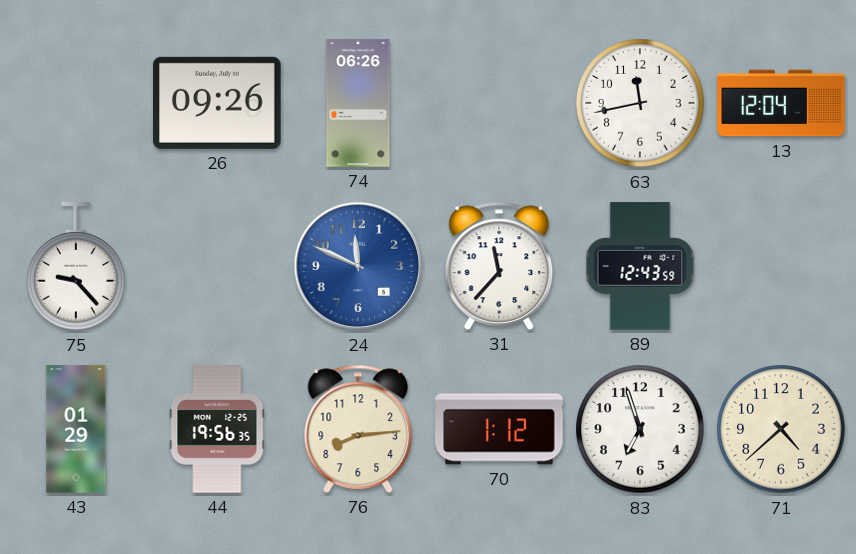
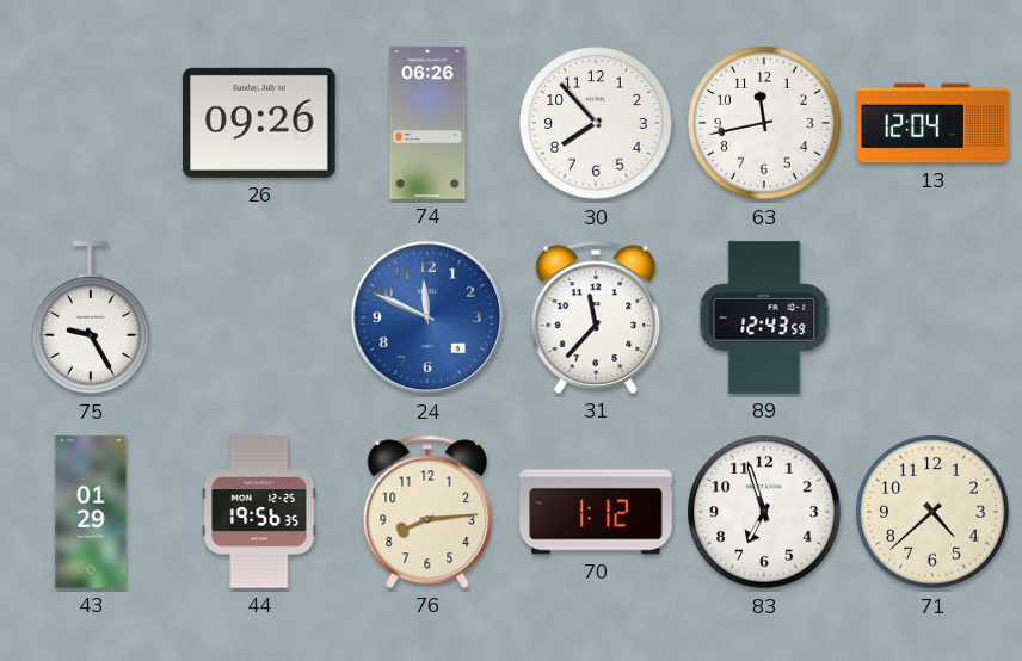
30: none -> 7:53 (596, 123)
75: 9:23 -> 9:25 (91, 319)
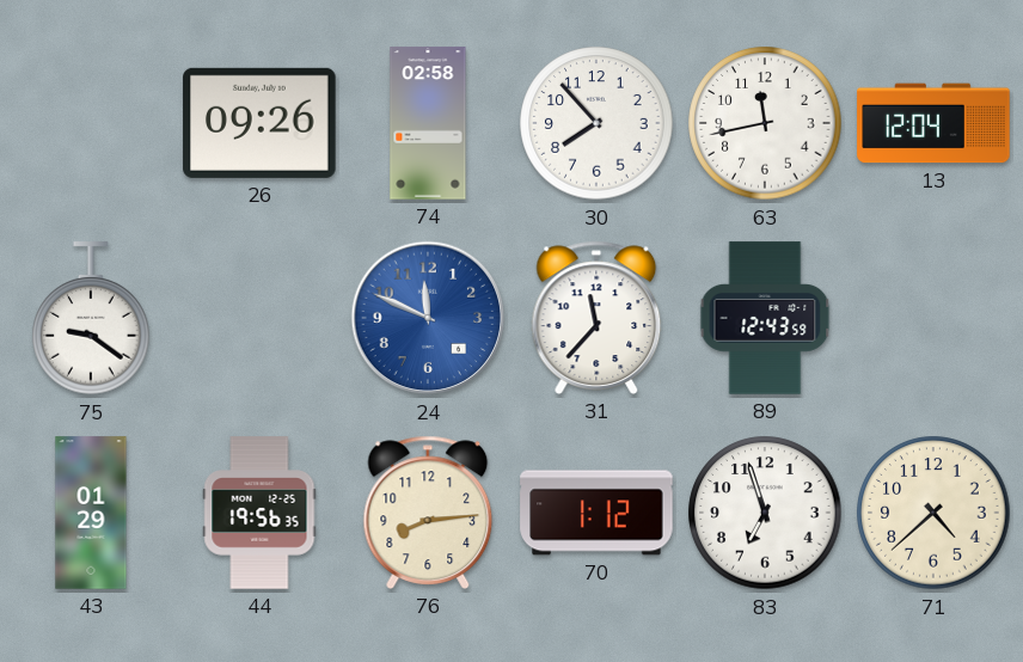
74: 06:26 -> 02:58 (428, 123)
75: 9:25 -> 9:21 (91, 319)
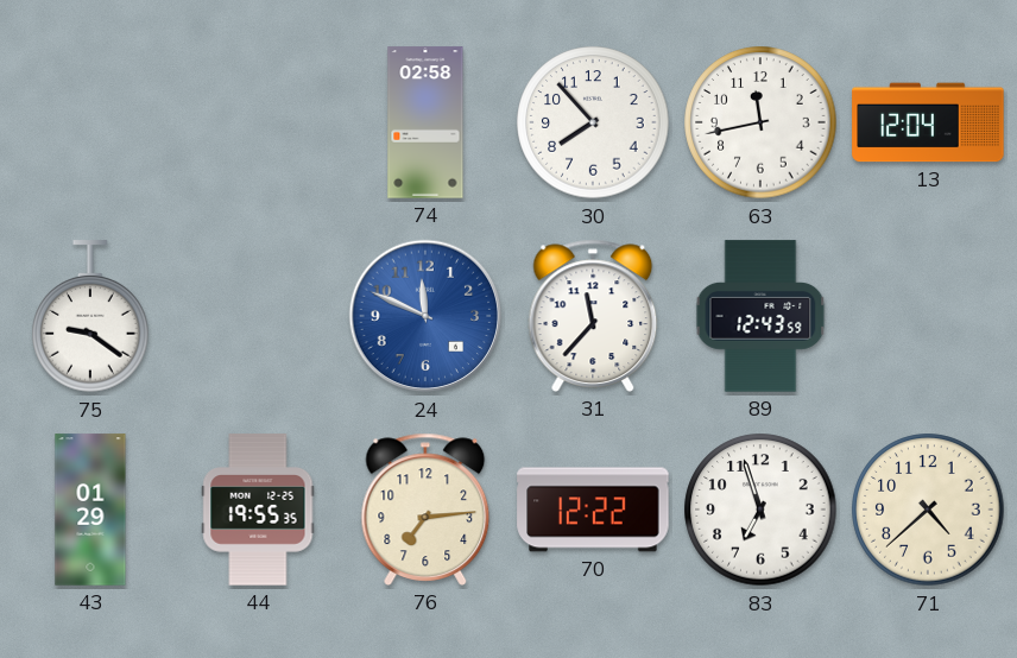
26: 09:26 -> none (259, 123)
44: 19:56 -> 19:55 (258, 510)
76: 8:14 -> 7:14 (425, 510)
70: 1:12 -> 12:22 (593, 510)
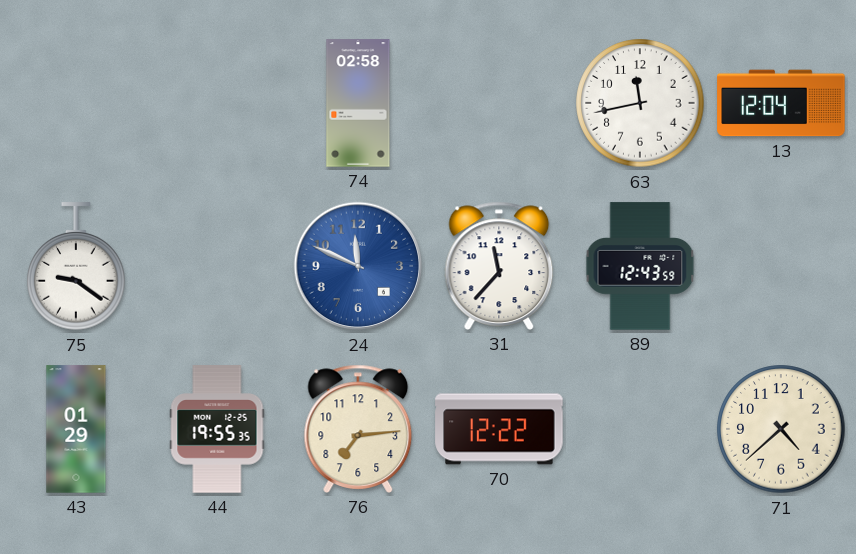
30: 7:53 -> none (593, 122)
83: 6:57 -> none (760, 510)
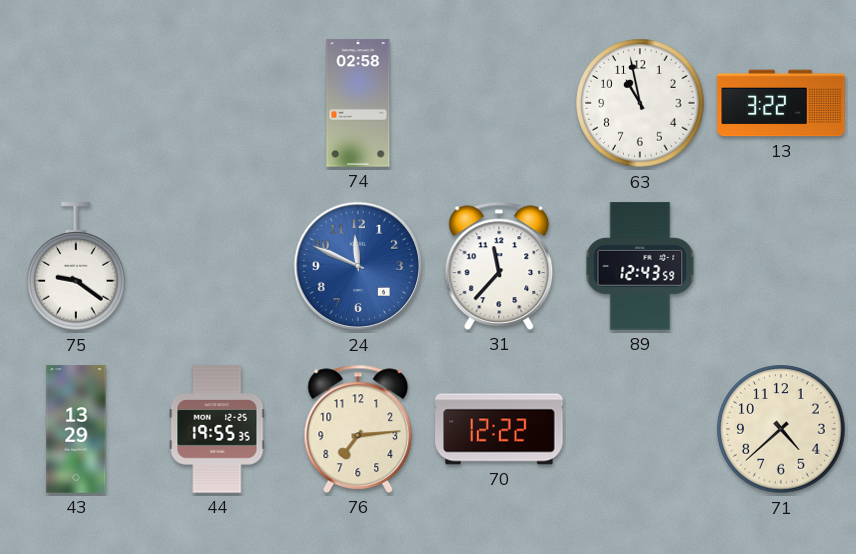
63: 11:43 -> 10:58 (640, 103)
13: 12:04 -> 3:22 (781, 103)
43: 01:29 -> 13:29 (76, 429)
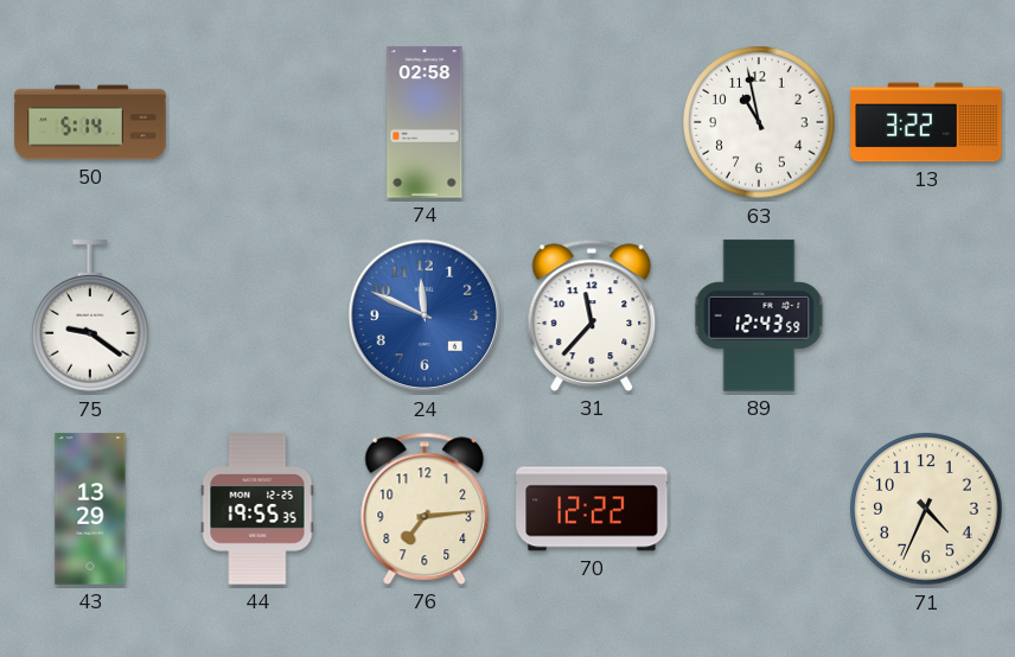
50: none -> 5:14 (90, 122)
71: 4:38 -> 4:34 (926, 509)
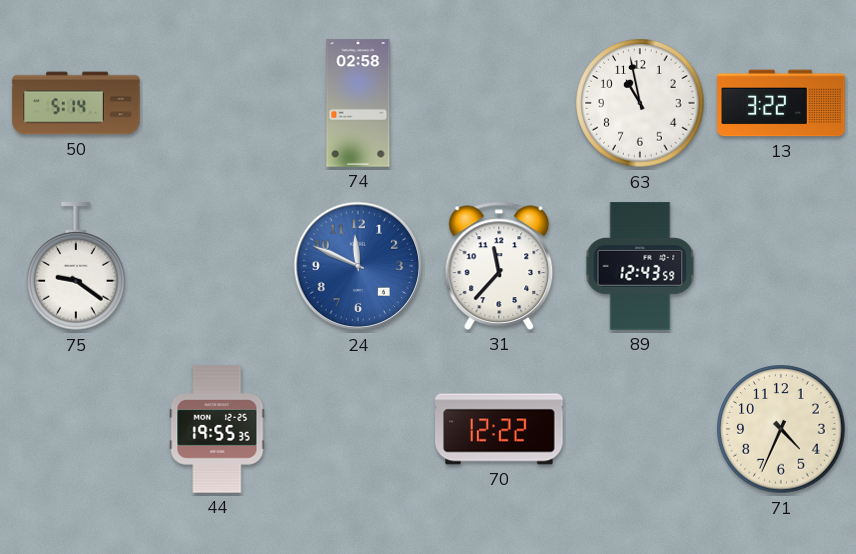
43: 13:29 -> none (90, 509)
76: 7:14 -> none (424, 509)
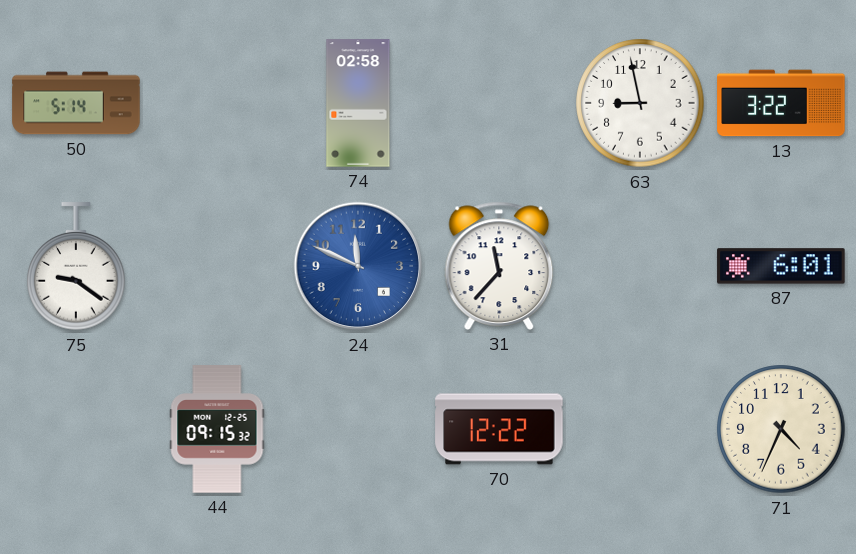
63: 10:58 -> 8:58 (640, 103)
89: 12:43 -> none (640, 266)
87: none -> 6:01 (781, 266)
44: 19:55 -> 09:15 (217, 429)
